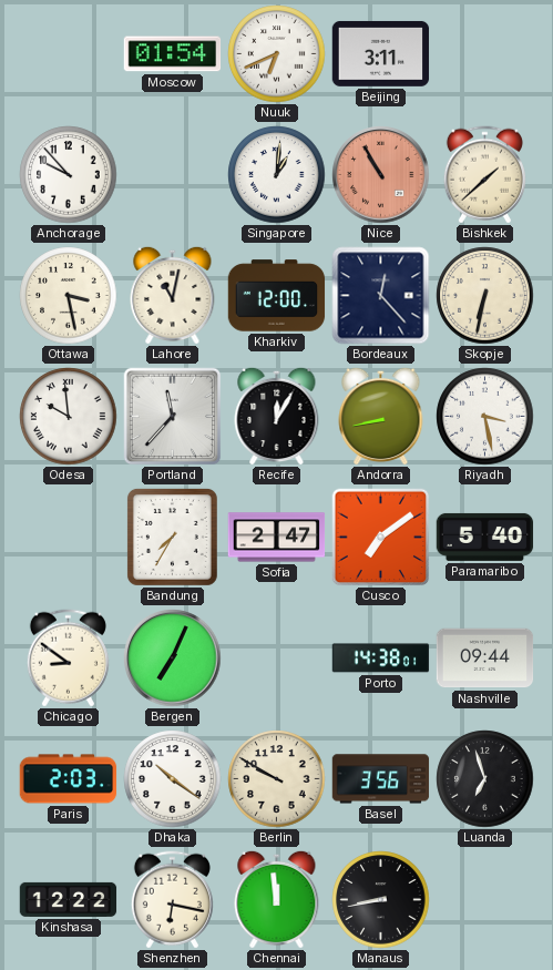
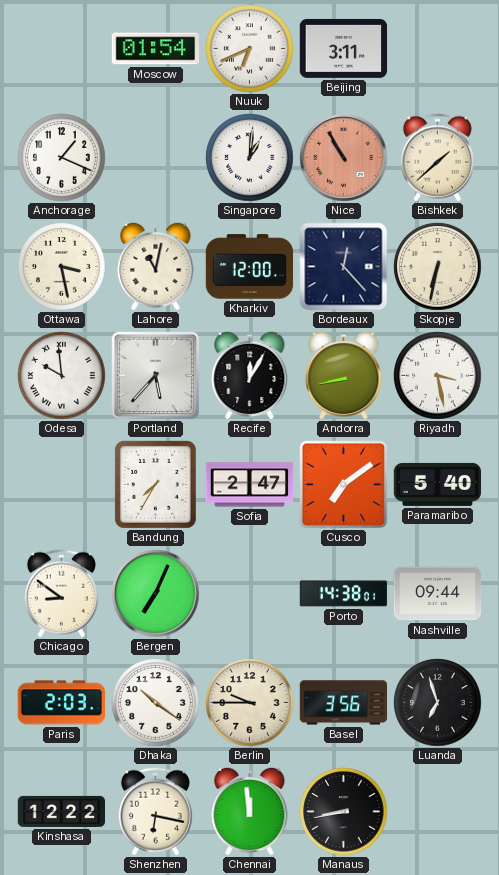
Anchorage: 9:53 -> 1:19 (62, 158)
Portland: 11:37 -> 5:37 (156, 376)
Berlin: 9:50 -> 9:45 (250, 703)
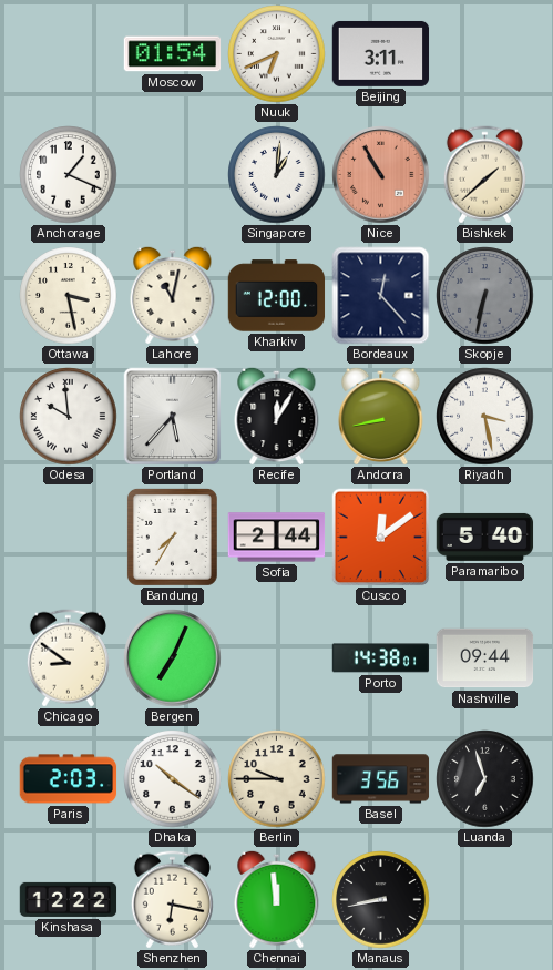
Skopje dial: cream -> grey (485, 296)
Sofia: 2:47 -> 2:44 (277, 538)
Cusco: 7:09 -> 12:09 (381, 538)
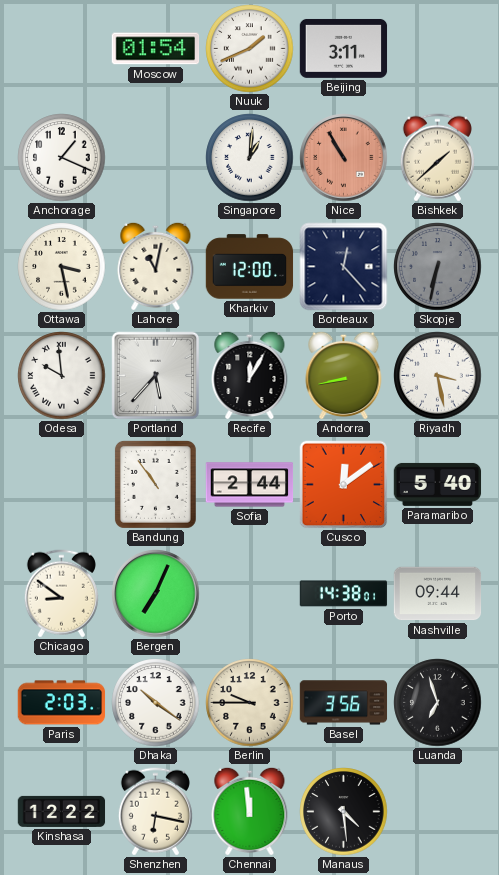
Nuuk: 6:41 -> 1:41 (250, 49)
Bandung: 7:35 -> 10:54 (155, 484)
Manaus: 8:43 -> 4:29 (344, 812)
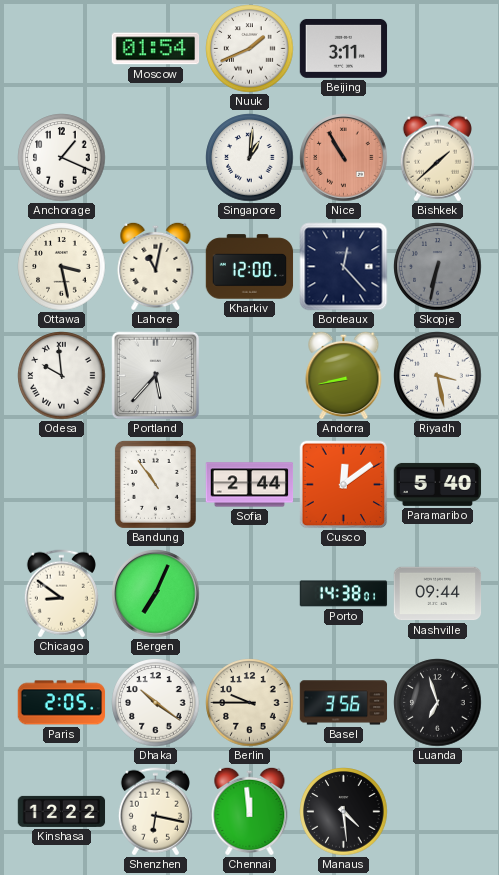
Recife: 12:05 -> none (250, 375)
Paris: 2:03 -> 2:05 (62, 703)
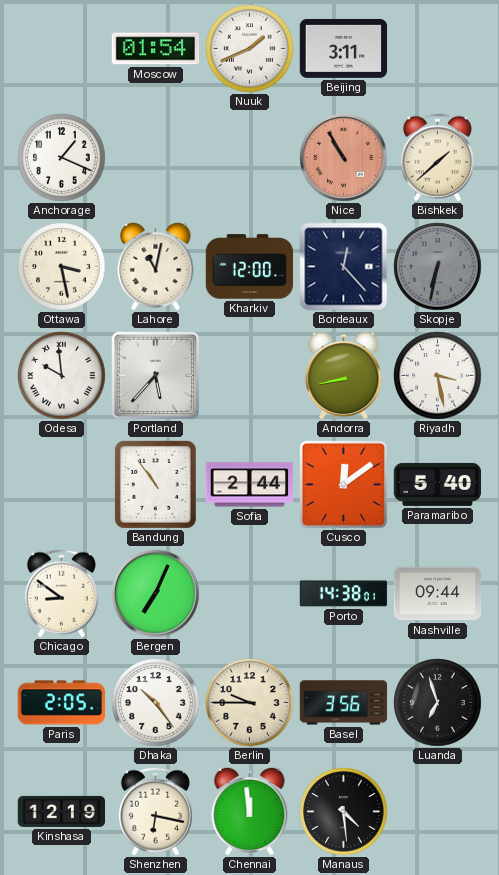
Singapore: 1:01 -> none (250, 158)
Dhaka: 10:21 -> 10:24 (156, 703)
Kinshasa: 12:22 -> 12:19 (62, 811)
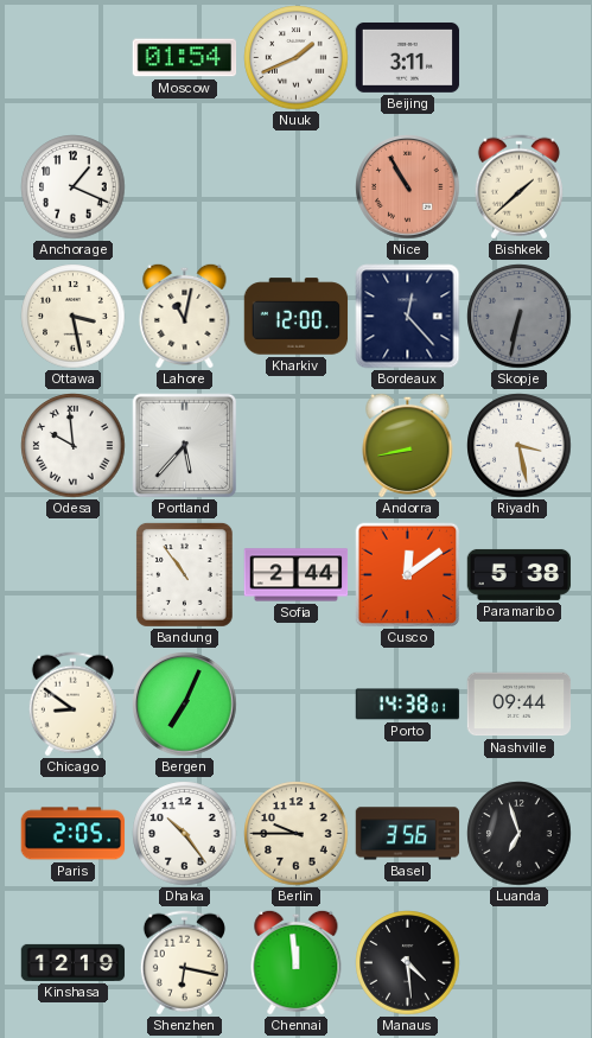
Paramaribo: 5:40 -> 5:38 (520, 574)
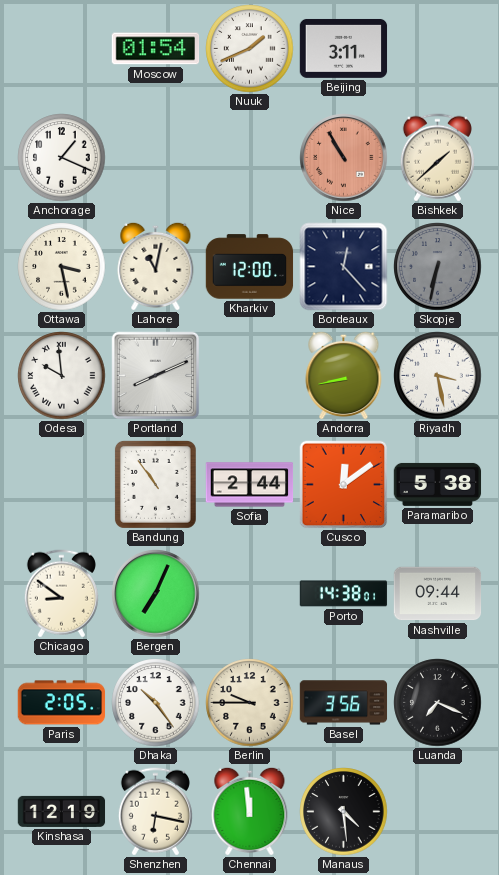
Portland: 5:37 -> 8:11 (156, 376)
Luanda: 6:57 -> 7:19 (438, 703)
